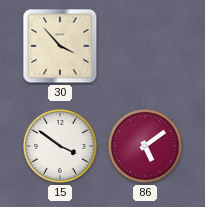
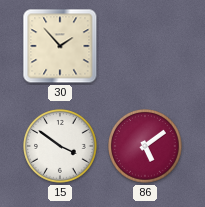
30: 3:53 -> 1:53 (60, 46)
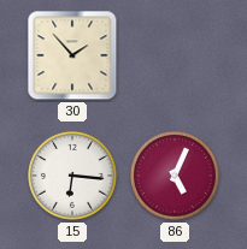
15: 3:51 -> 6:16 (72, 176)
86: 5:09 -> 5:04 (175, 176)
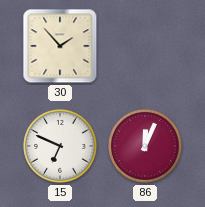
15: 6:16 -> 6:49 (60, 146)
86: 5:04 -> 12:04 (145, 146)
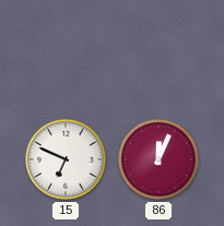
30: 1:53 -> none (60, 46)
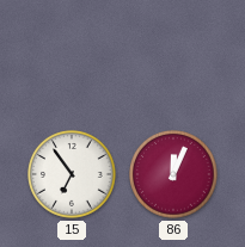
15: 6:49 -> 6:54 (72, 174)
